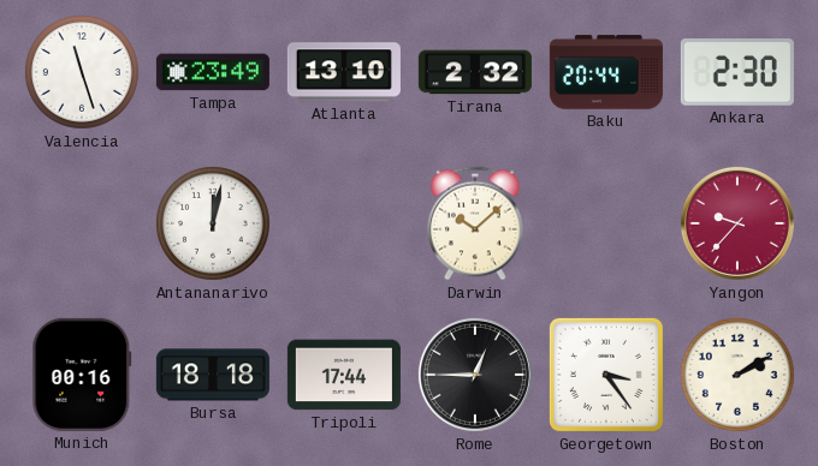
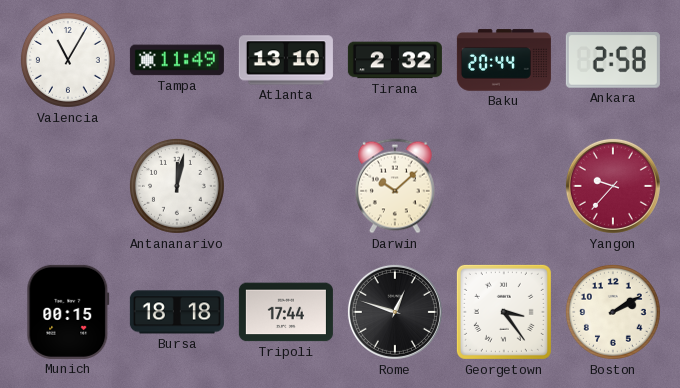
Valencia: 11:27 -> 11:05 (68, 60)
Tampa: 23:49 -> 11:49 (177, 60)
Ankara: 2:30 -> 2:58 (613, 61)
Munich: 00:16 -> 00:15 (68, 312)
Rome: 12:45 -> 12:48 (395, 312)
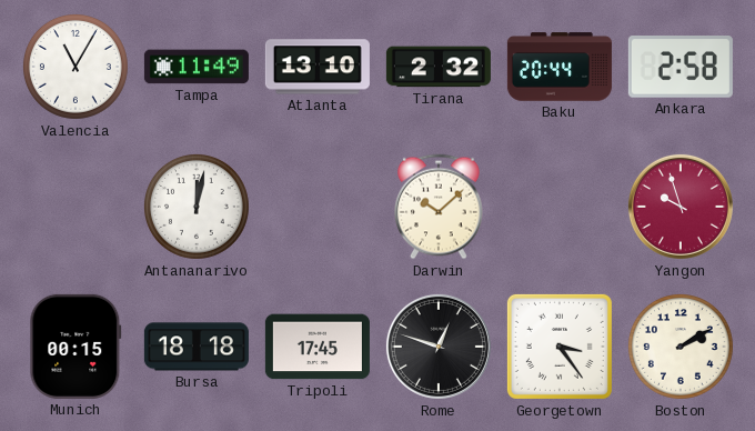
Yangon: 9:37 -> 9:57 (681, 207)
Tripoli: 17:44 -> 17:45 (318, 347)
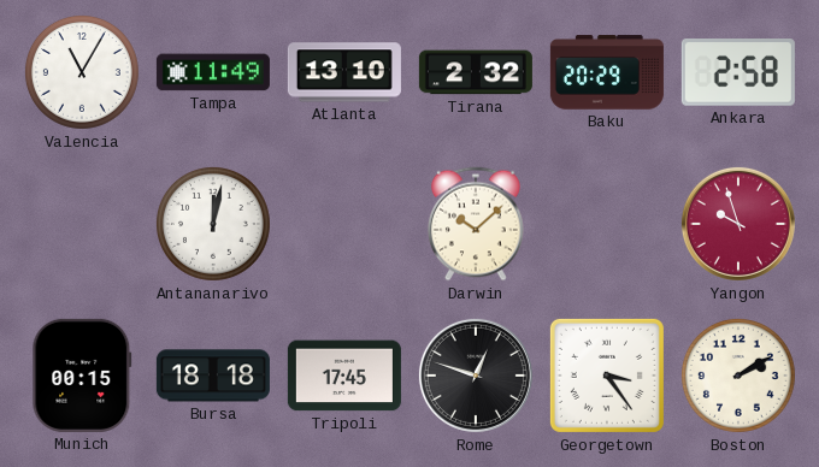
Baku: 20:44 -> 20:29 (607, 72)
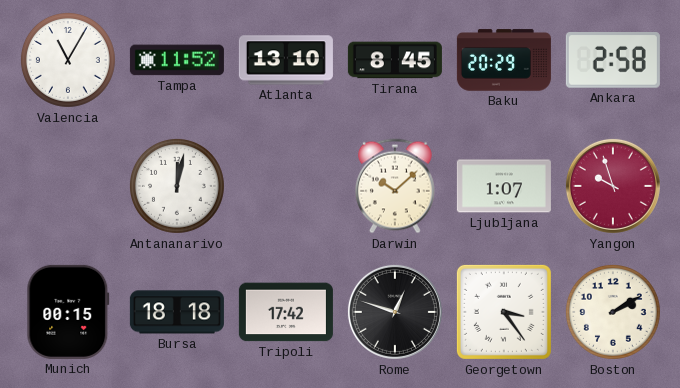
Tampa: 11:49 -> 11:52 (177, 60)
Tirana: 2:32 -> 8:45 (395, 60)
Ljubljana: none -> 1:07 (504, 186)
Tripoli: 17:45 -> 17:42 (286, 312)
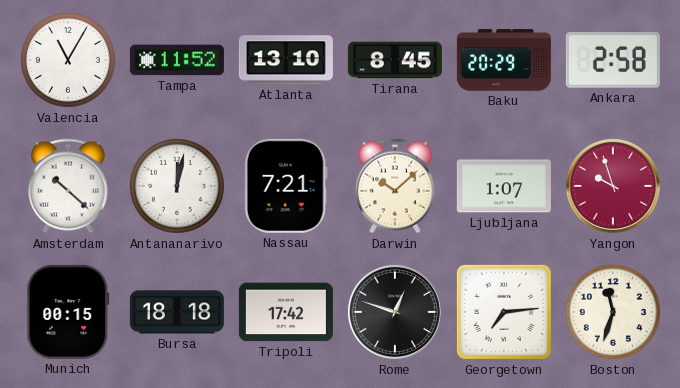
Amsterdam: none -> 10:22 (68, 186)
Nassau: none -> 7:21 (286, 186)
Georgetown: 3:24 -> 7:14 (504, 312)
Boston: 2:10 -> 11:33 (613, 312)
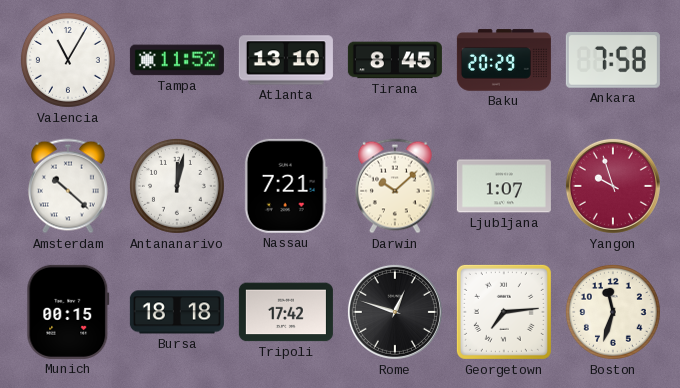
Ankara: 2:58 -> 7:58 (613, 61)
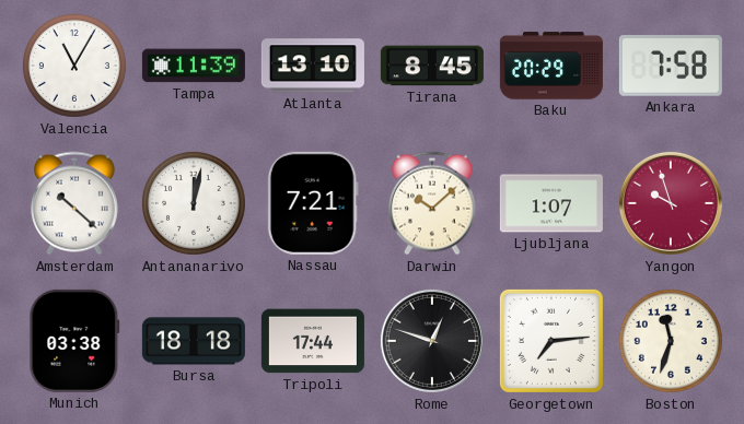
Tampa: 11:52 -> 11:39 (194, 66)
Munich: 00:15 -> 03:38 (74, 341)
Tripoli: 17:42 -> 17:44 (313, 341)
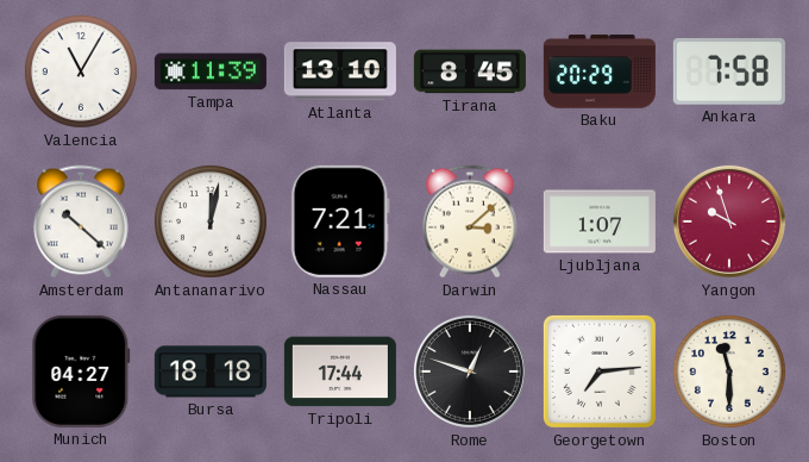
Darwin: 10:08 -> 3:08 (470, 221)
Munich: 03:38 -> 04:27 (81, 372)
Boston: 11:33 -> 11:30 (729, 372)
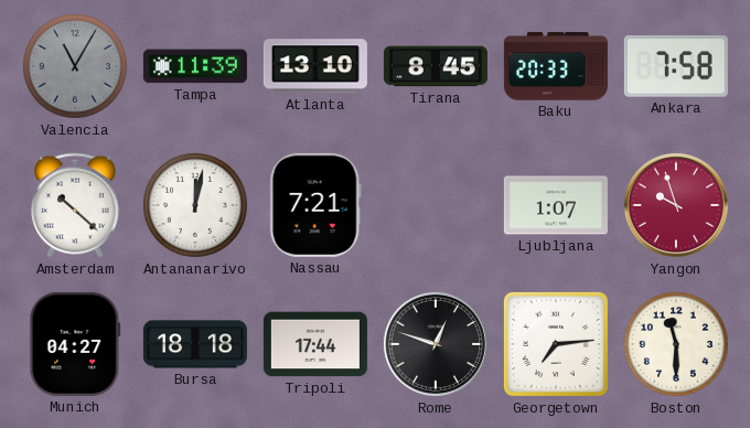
Valencia dial: white -> grey (75, 66)
Baku: 20:29 -> 20:33 (556, 66)
Darwin: 3:08 -> none (470, 221)
